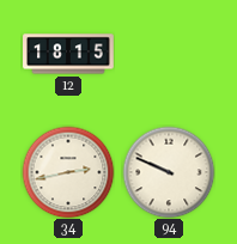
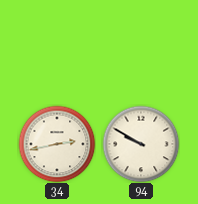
12: 18:15 -> none (68, 54)
94: 9:49 -> 9:50 (141, 144)
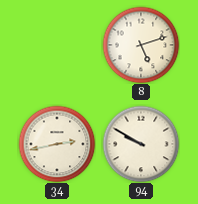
8: none -> 5:12 (141, 45)
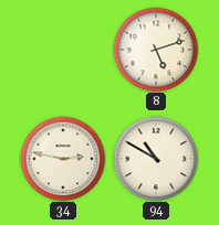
34: 2:43 -> 2:47 (63, 159)
94: 9:50 -> 10:50 (156, 159)
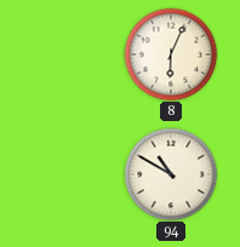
8: 5:12 -> 6:04 (171, 54)
34: 2:47 -> none (63, 159)
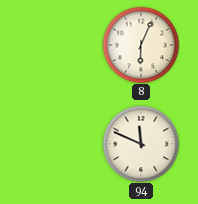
94: 10:50 -> 11:49 (141, 144)
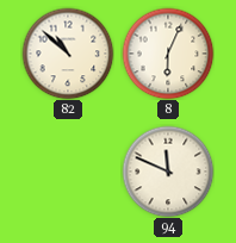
82: none -> 10:52 (68, 54)
